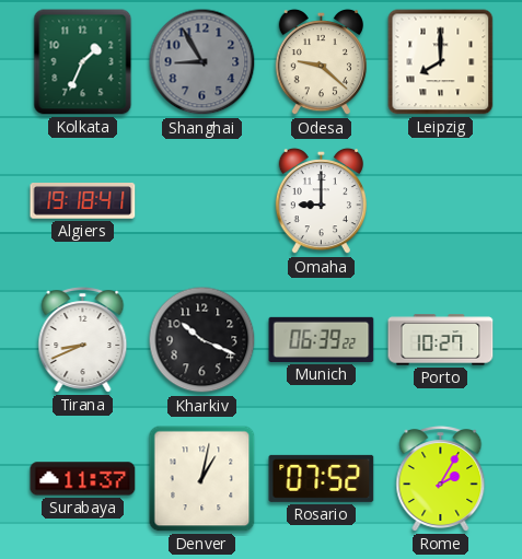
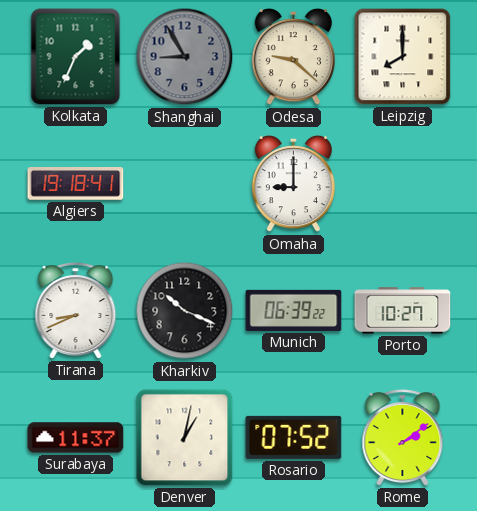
Rome: 2:05 -> 2:09 (403, 438)
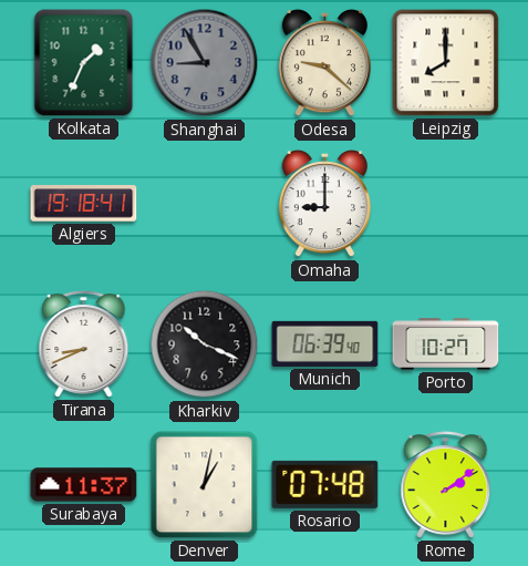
Munich: 06:39:22 -> 06:39:40 (325, 343)
Rosario: 07:52 -> 07:48 (325, 484)
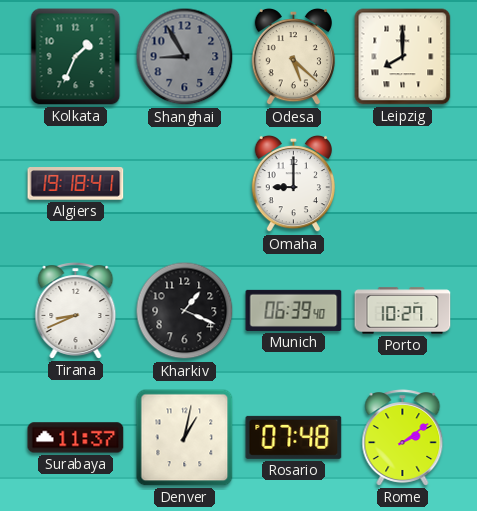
Odesa: 9:22 -> 5:22 (293, 57)
Kharkiv: 10:19 -> 1:19 (185, 311)
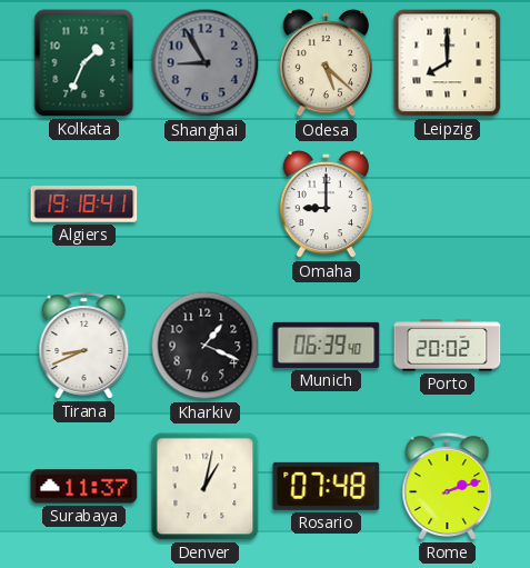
Porto: 10:27 -> 20:02 (448, 346)
Rome: 2:09 -> 2:12 (448, 487)
